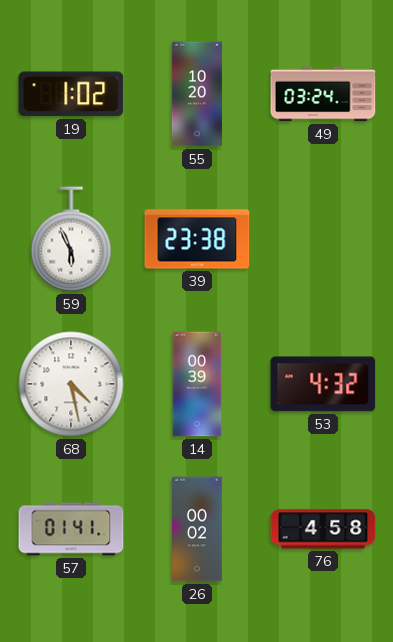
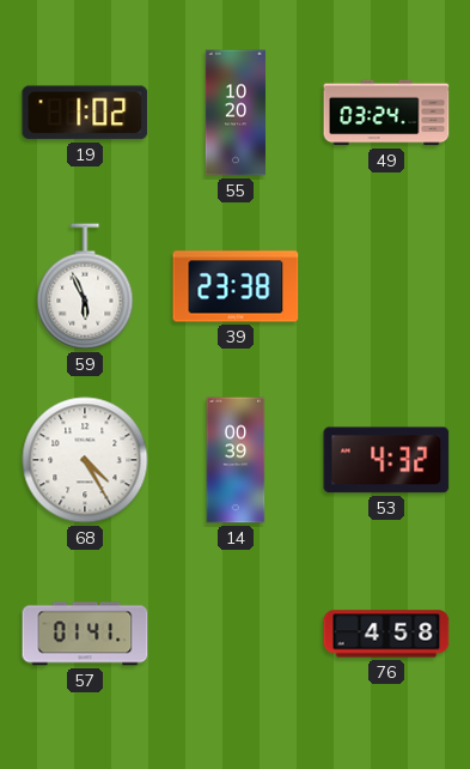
68: 4:28 -> 4:25 (85, 460)
26: 00:02 -> none (198, 529)
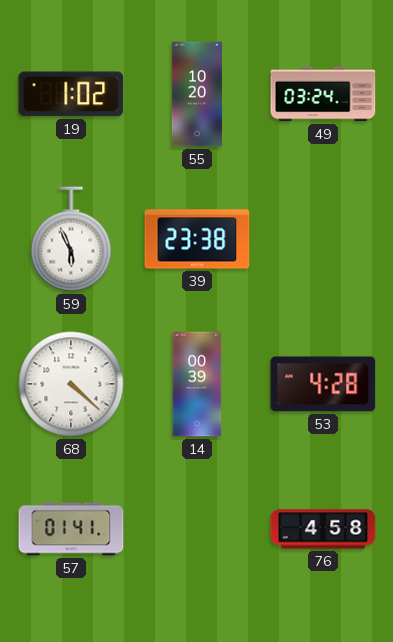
68: 4:25 -> 4:22 (71, 384)
53: 4:32 -> 4:28 (323, 384)
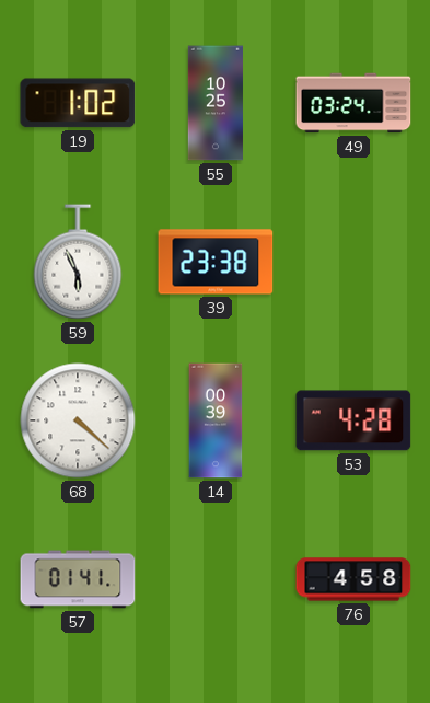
55: 10:20 -> 10:25 (214, 103)
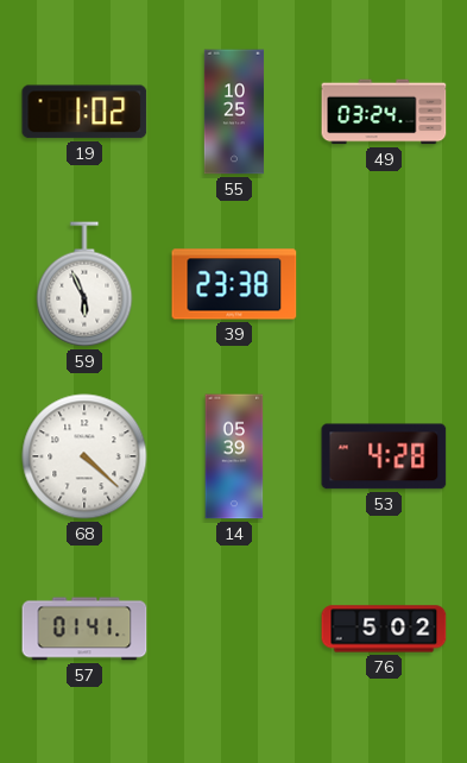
14: 00:39 -> 05:39 (234, 456)
76: 4:58 -> 5:02 (384, 629)
